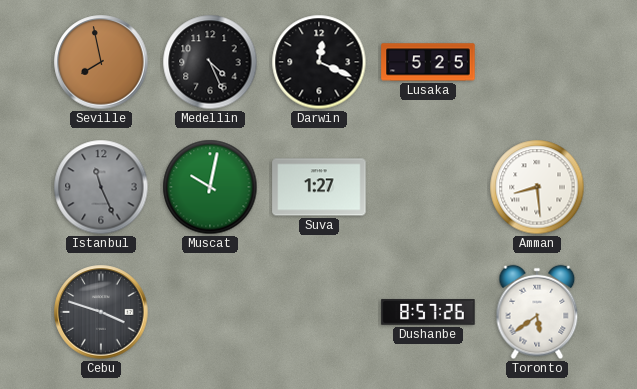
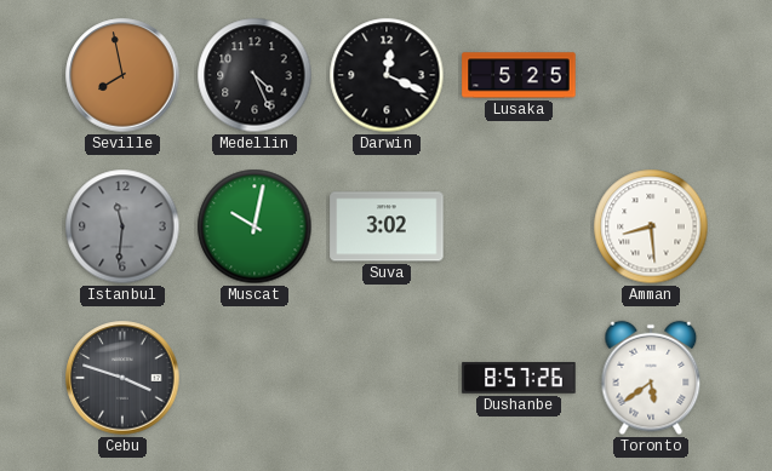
Istanbul: 11:26 -> 11:31 (122, 226)
Suva: 1:27 -> 3:02 (387, 226)
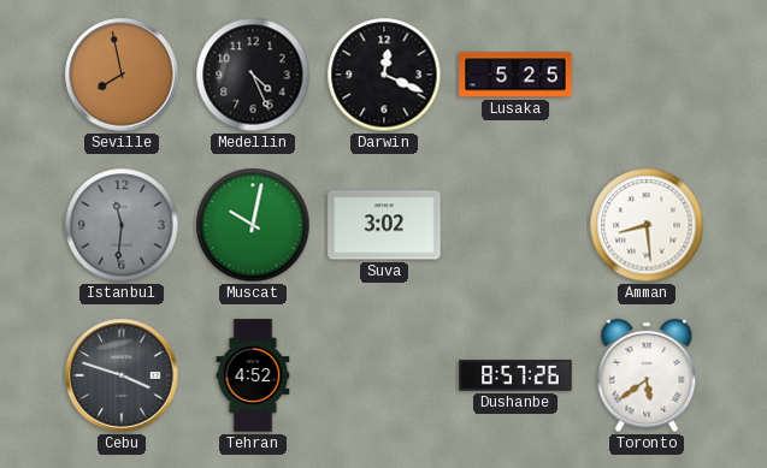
Tehran: none -> 4:52 (253, 375)
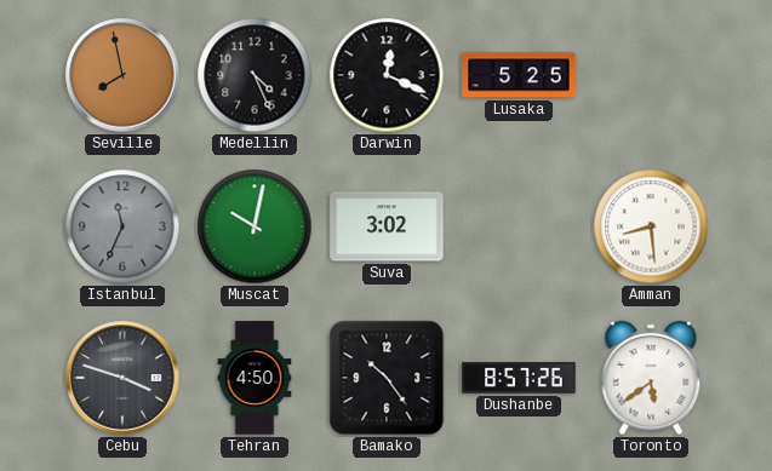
Istanbul: 11:31 -> 11:34 (122, 226)
Tehran: 4:52 -> 4:50 (255, 378)
Bamako: none -> 10:24 (387, 378)
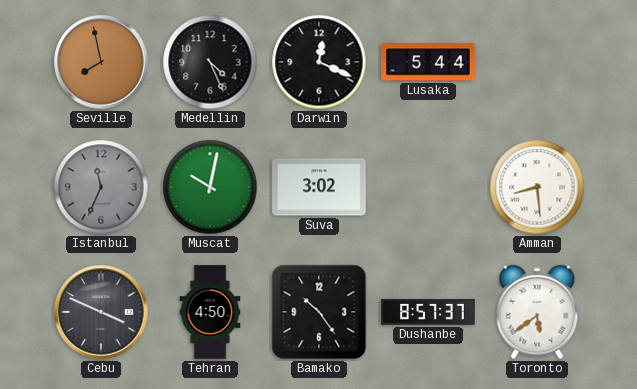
Lusaka: 5:25 -> 5:44 (428, 62)
Cebu: 3:48 -> 3:49 (101, 312)
Dushanbe: 8:57:26 -> 8:57:37 (428, 312)
